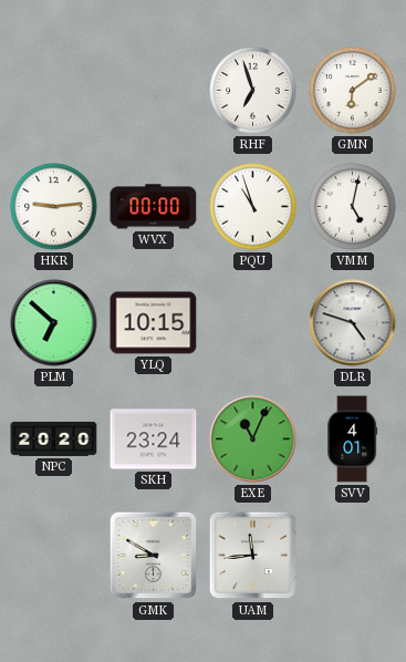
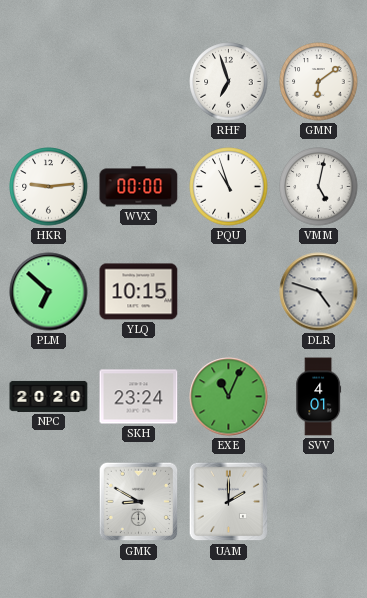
UAM: 11:44 -> 2:00 (229, 502)
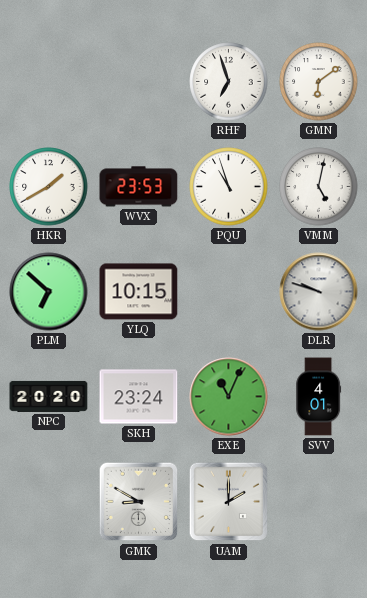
HKR: 9:14 -> 1:40 (49, 187)
WVX: 00:00 -> 23:53 (139, 187)
DLR: 4:48 -> 9:48 (319, 292)
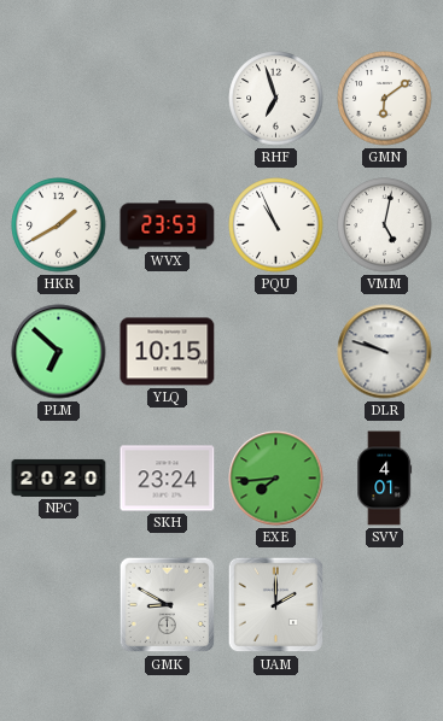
PQU: 10:57 -> 10:56 (276, 225)
EXE: 11:04 -> 7:44 (276, 479)
